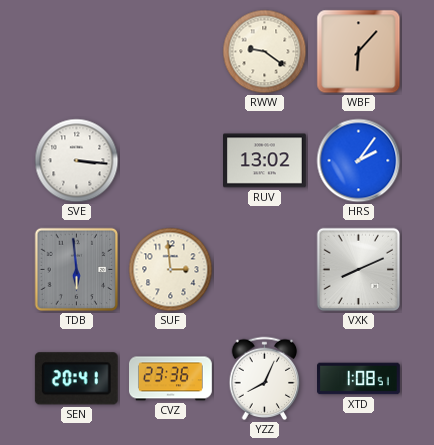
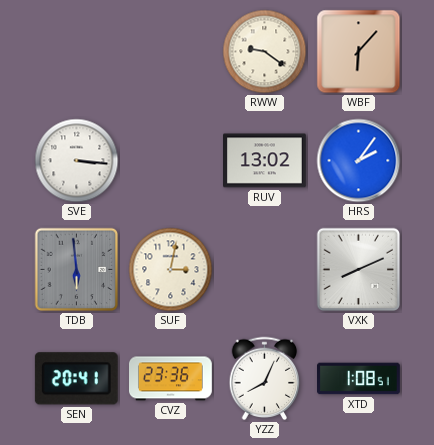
SUF: 2:59 -> 3:02 (171, 270)
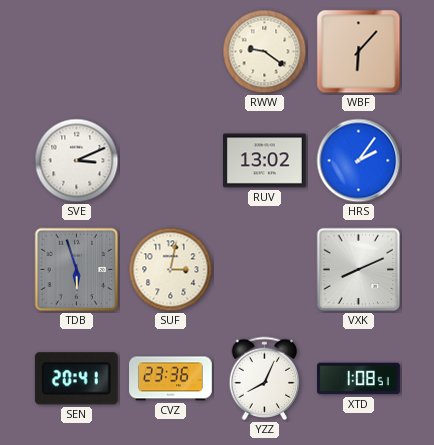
SVE: 3:16 -> 3:11 (77, 161)
TDB: 5:59 -> 5:57 (77, 270)
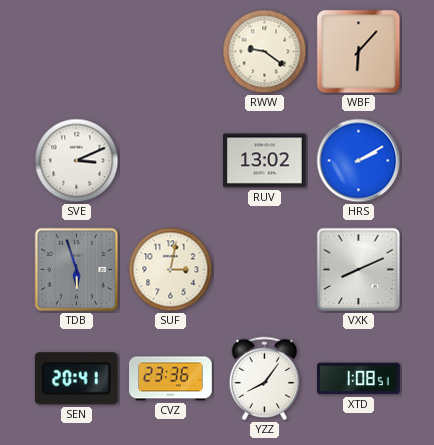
HRS: 2:06 -> 2:10 (359, 161)
YZZ: 8:04 -> 8:06 (265, 379)
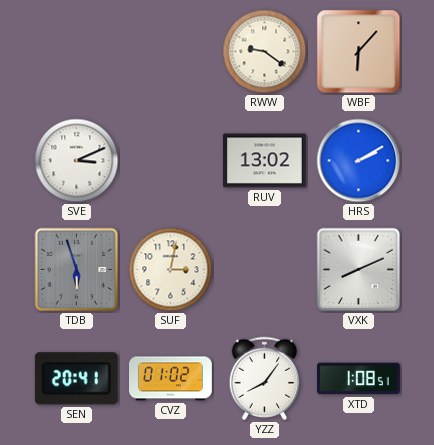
CVZ: 23:36 -> 01:02 (171, 379)
